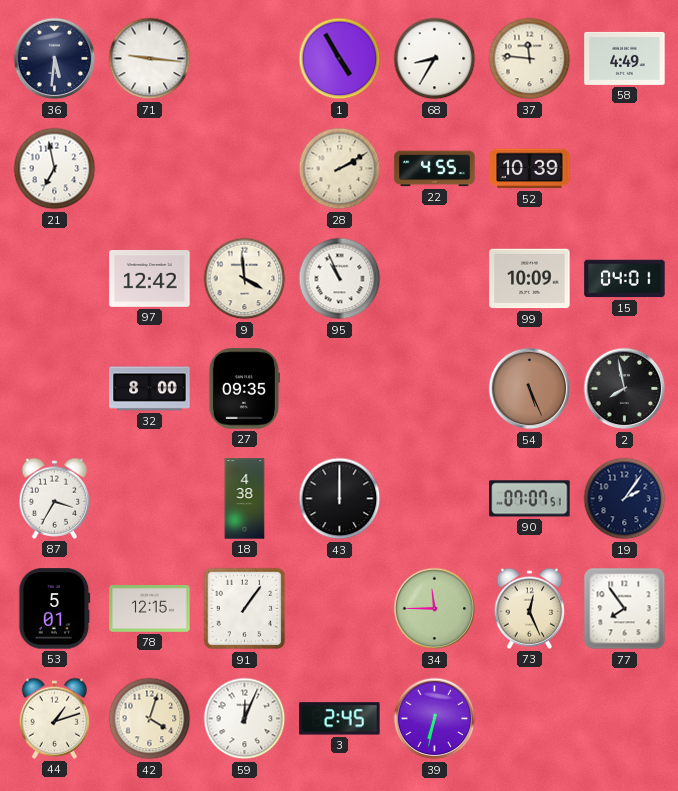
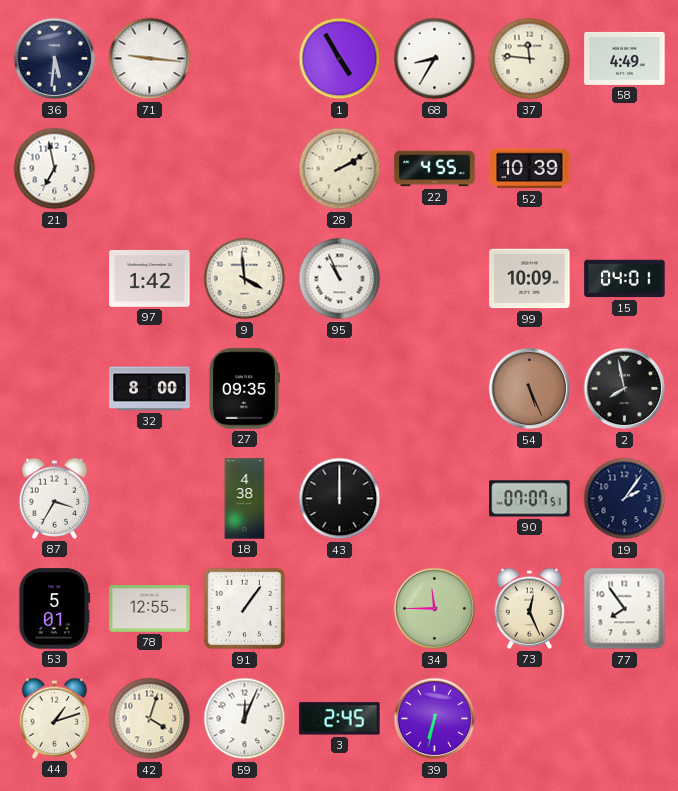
97: 12:42 -> 1:42 (150, 279)
78: 12:15 -> 12:55 (150, 609)
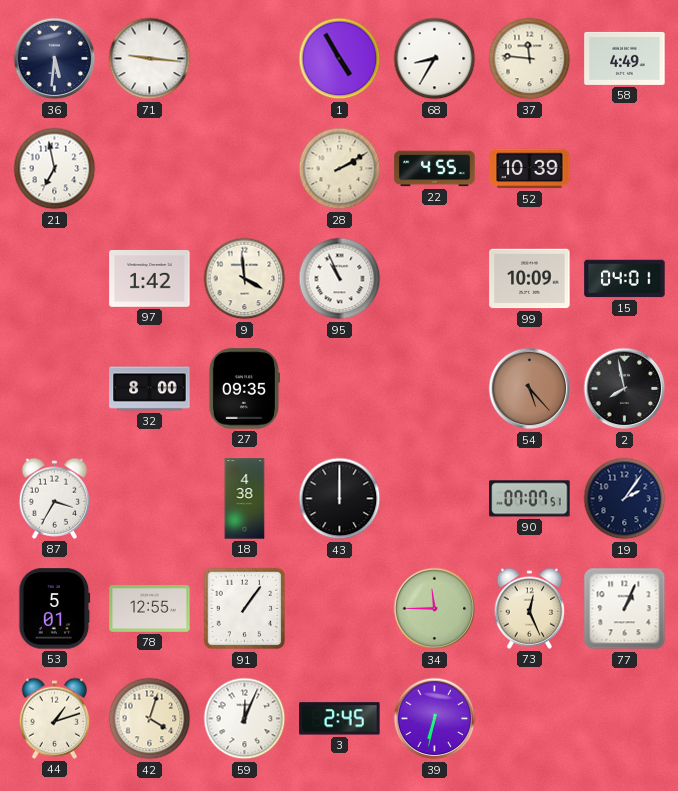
54: 5:26 -> 5:23 (530, 389)
77: 7:54 -> 1:04 (625, 609)
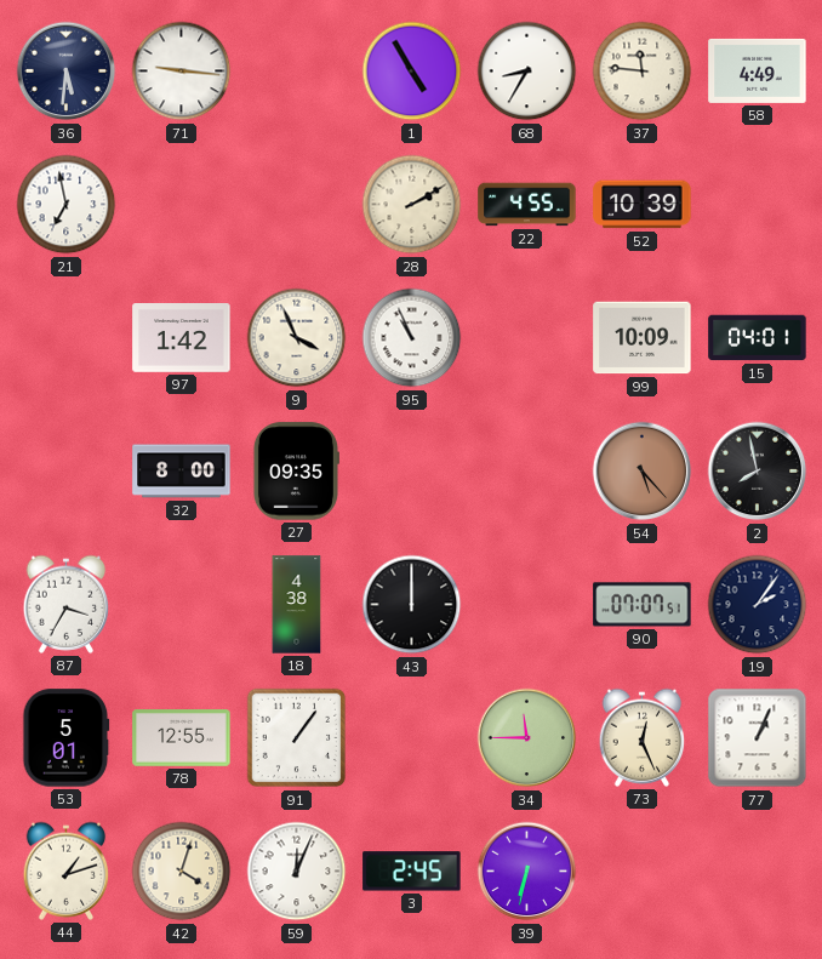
9: 3:59 -> 3:56 (297, 338)
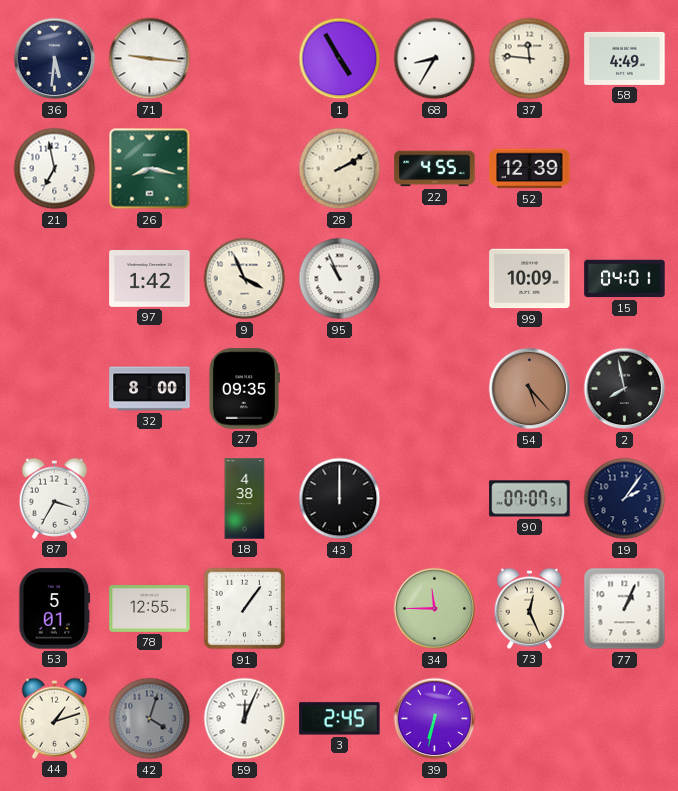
26: none -> 8:17 (150, 169)
52: 10:39 -> 12:39 (530, 169)
42 dial: cream -> grey (150, 719)
